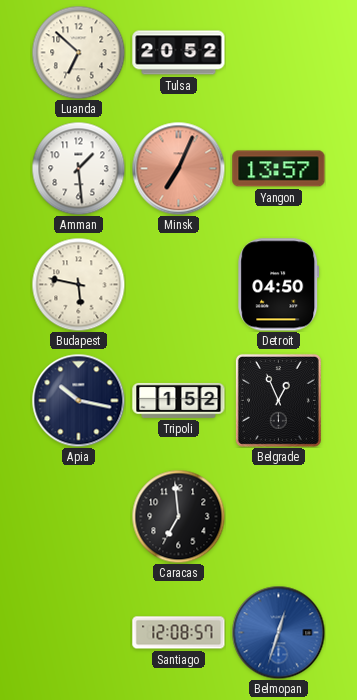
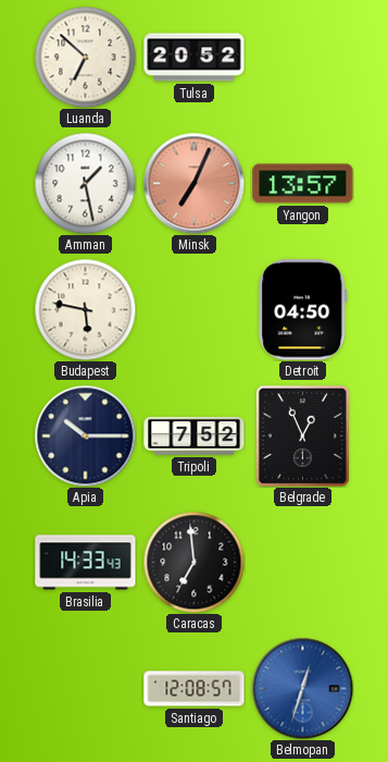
Amman: 1:29 -> 1:28 (85, 183)
Apia: 10:17 -> 10:15 (85, 435)
Tripoli: 1:52 -> 7:52 (195, 435)
Brasilia: none -> 14:33 (86, 563)
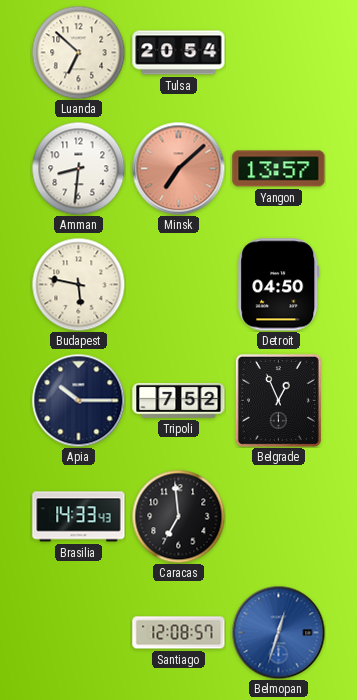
Tulsa: 20:52 -> 20:54 (179, 53)
Amman: 1:28 -> 8:31 (78, 168)
Minsk: 7:04 -> 7:08 (178, 168)
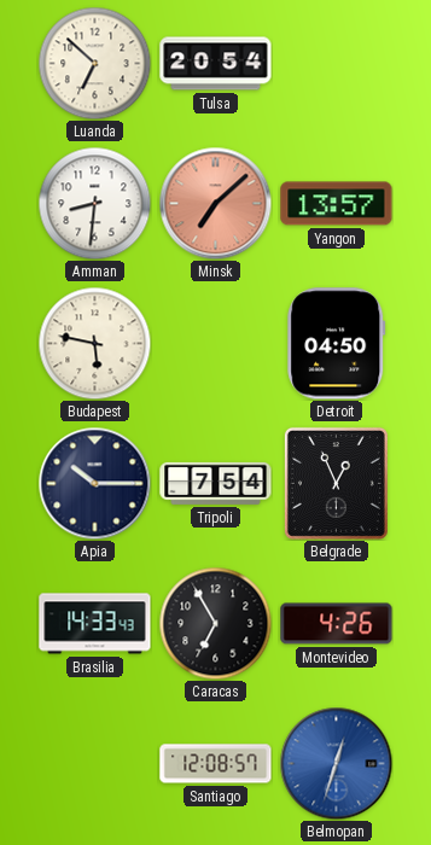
Tripoli: 7:52 -> 7:54 (216, 483)
Caracas: 6:59 -> 6:55 (215, 623)
Montevideo: none -> 4:26 (337, 624)
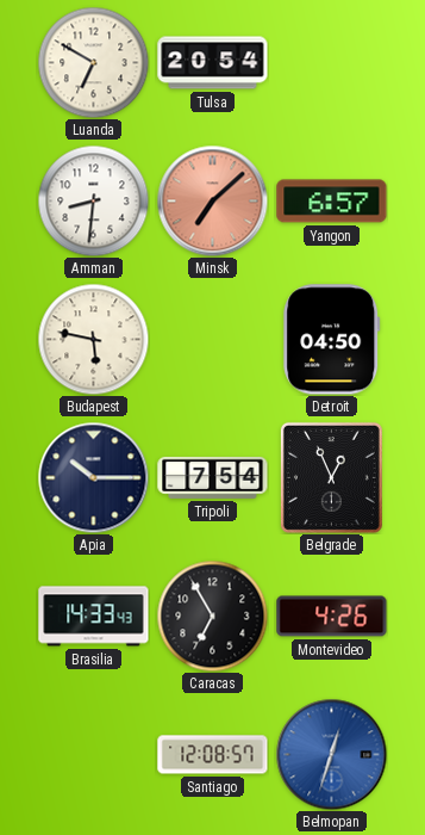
Luanda: 6:52 -> 6:50 (93, 62)
Yangon: 13:57 -> 6:57 (332, 202)
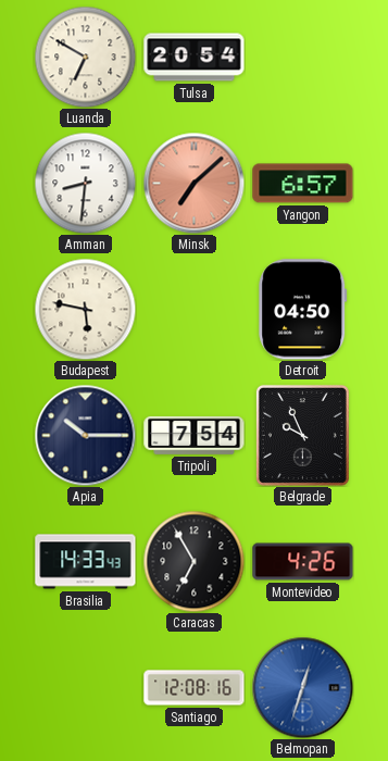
Belgrade: 12:56 -> 9:56 (302, 435)
Santiago: 12:08:57 -> 12:08:16 (195, 688)
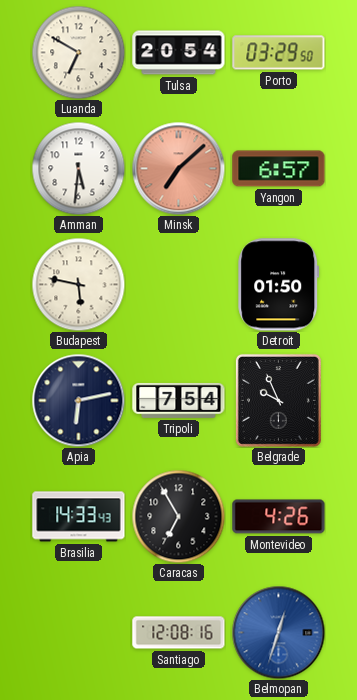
Porto: none -> 03:29 (279, 53)
Amman: 8:31 -> 5:31 (78, 168)
Detroit: 04:50 -> 01:50 (279, 285)
Apia: 10:15 -> 6:13 (78, 400)
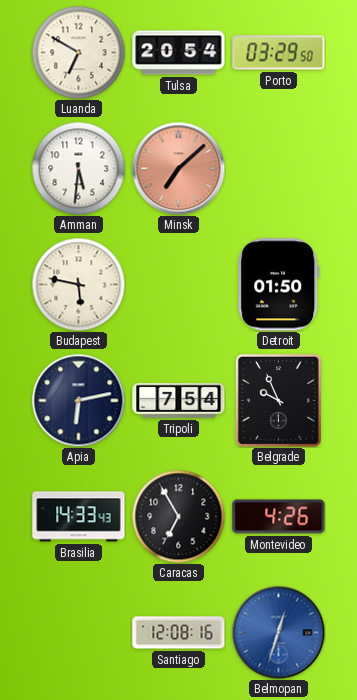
Yangon: 6:57 -> none (279, 169)
